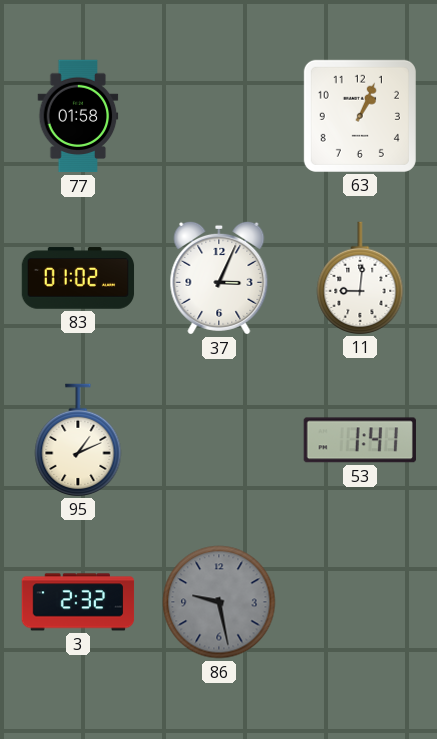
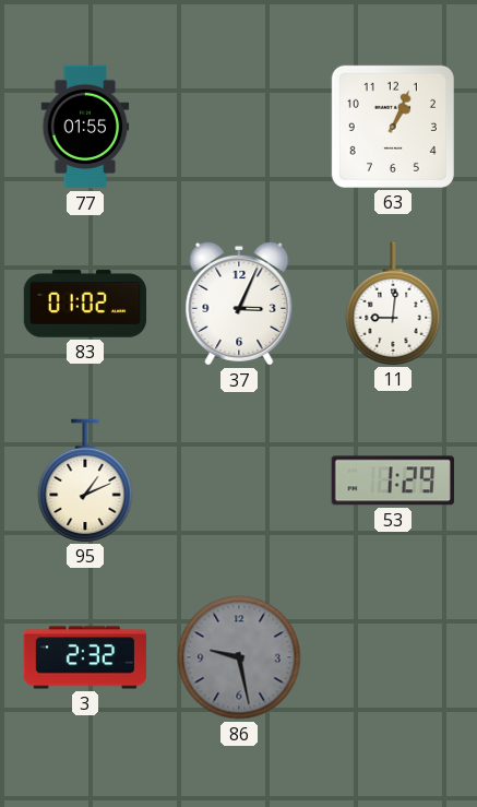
77: 01:58 -> 01:55 (85, 127)
53: 1:41 -> 1:29 (393, 480)
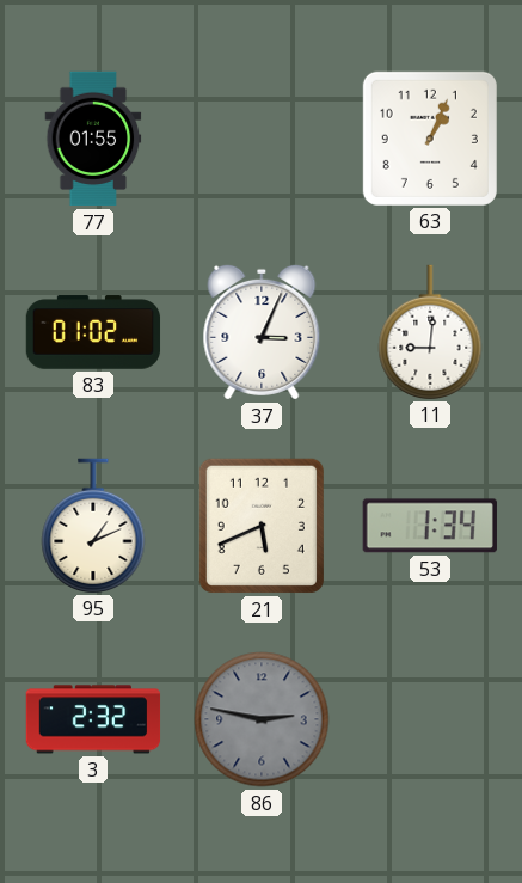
21: none -> 5:41 (262, 526)
53: 1:29 -> 1:34 (430, 526)
86: 9:28 -> 2:47 (262, 719)
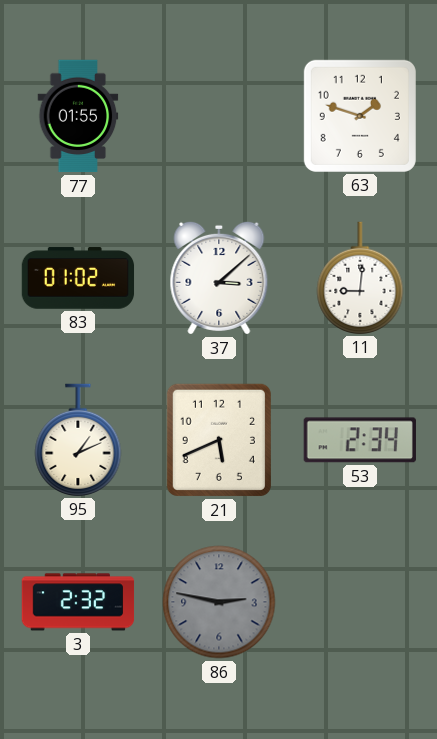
63: 1:04 -> 1:48 (360, 116)
37: 3:04 -> 3:08 (219, 278)
53: 1:34 -> 2:34 (360, 440)
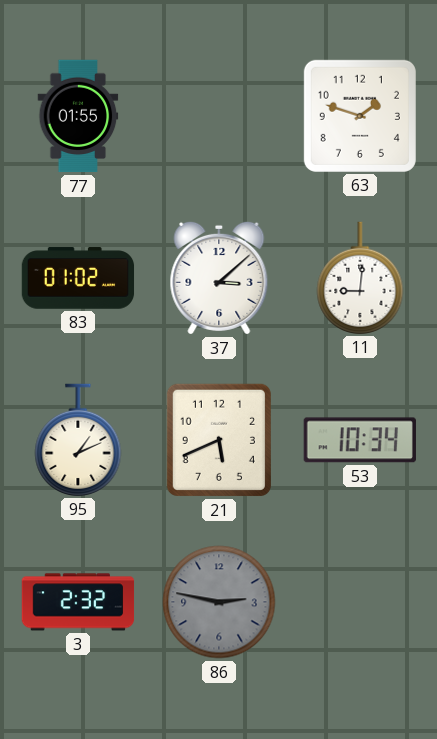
53: 2:34 -> 10:34 (360, 440)
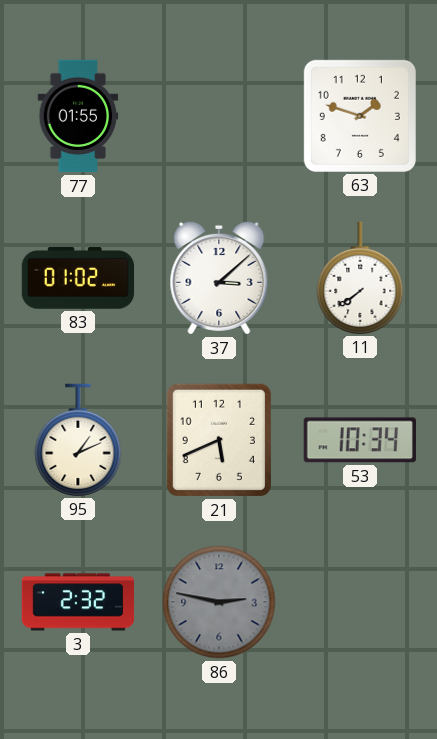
11: 9:01 -> 7:39 (360, 278)
